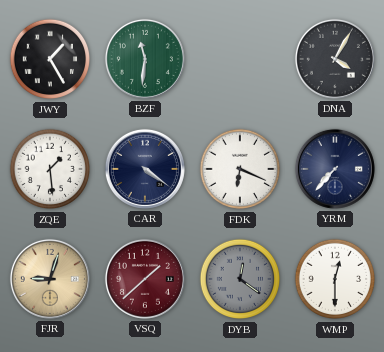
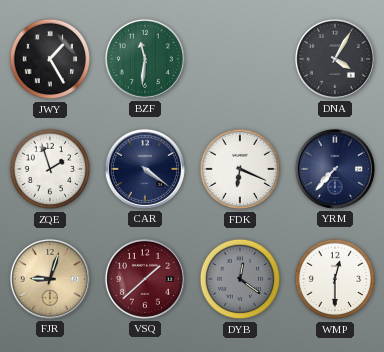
ZQE: 1:29 -> 1:57 (50, 169)
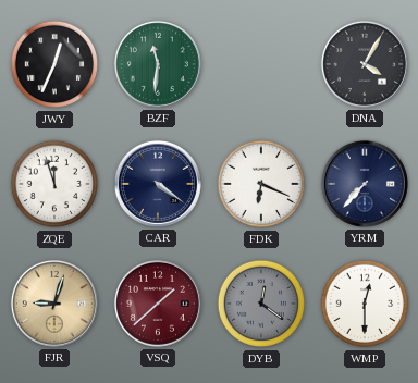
JWY: 1:25 -> 12:34 (54, 64)
ZQE: 1:57 -> 11:57 (54, 184)
